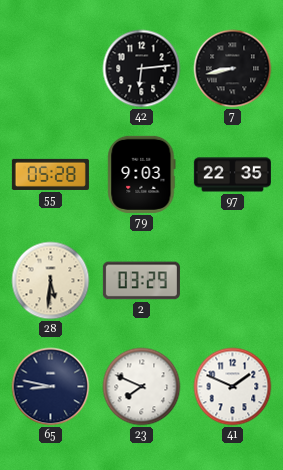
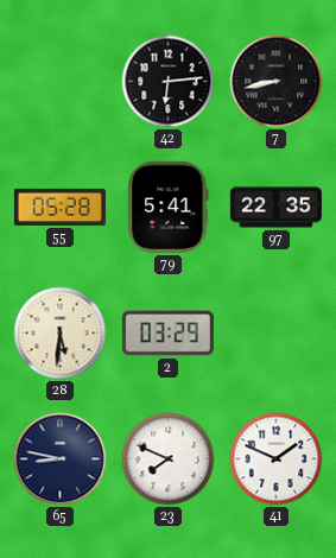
79: 9:03 -> 5:41 (169, 207)
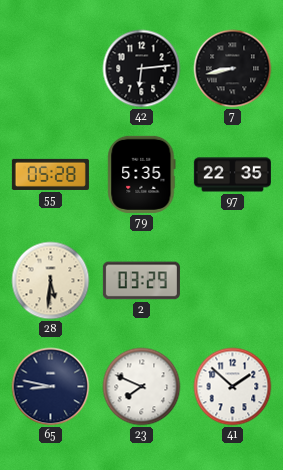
79: 5:41 -> 5:35 (142, 174)
41: 1:49 -> 1:52 (233, 387)
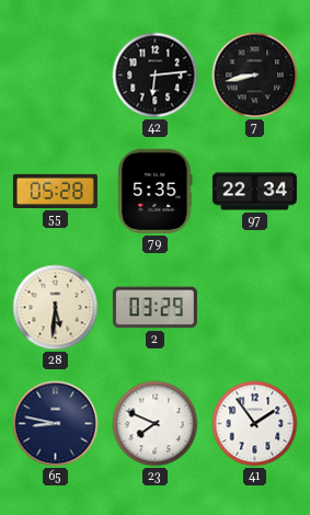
97: 22:35 -> 22:34 (254, 192)
41: 1:52 -> 1:54 (255, 424)
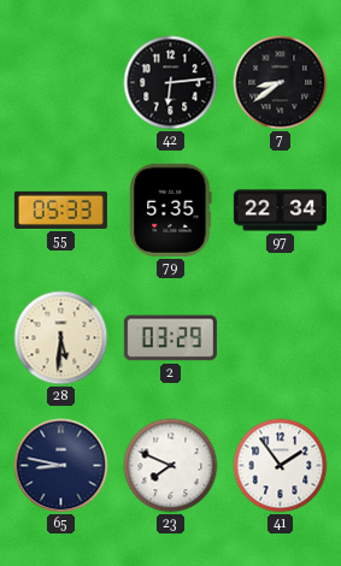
7: 8:43 -> 8:39 (281, 83)
55: 05:28 -> 05:33 (60, 210)
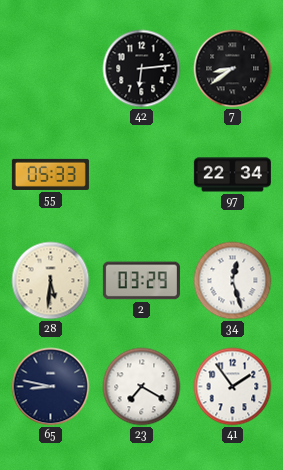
79: 5:35 -> none (171, 210)
34: none -> 12:27 (233, 281)
23: 7:49 -> 7:20 (142, 387)
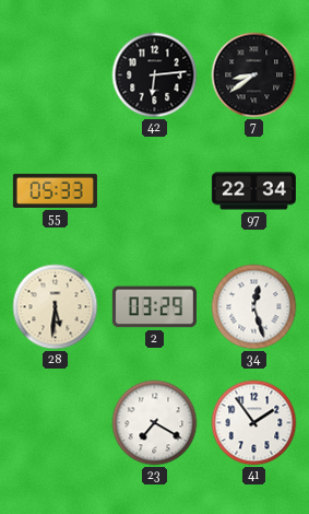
65: 8:47 -> none (51, 387)
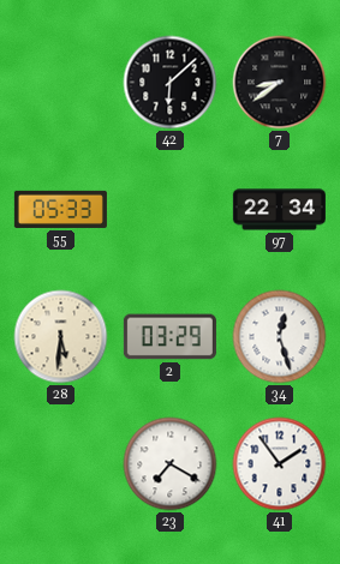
42: 6:14 -> 6:08 (171, 83)
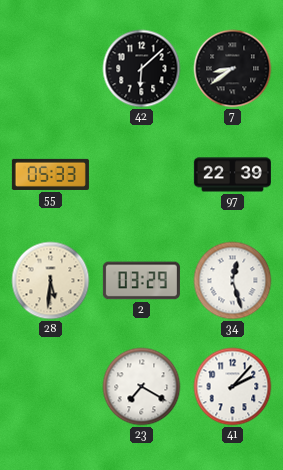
97: 22:34 -> 22:39 (232, 175)
41: 1:54 -> 2:07 (233, 387)
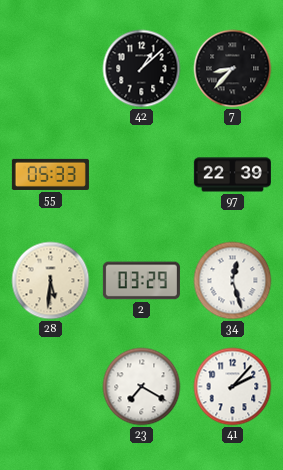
42: 6:08 -> 1:08 (142, 69)
7: 8:39 -> 8:37 (233, 69)
